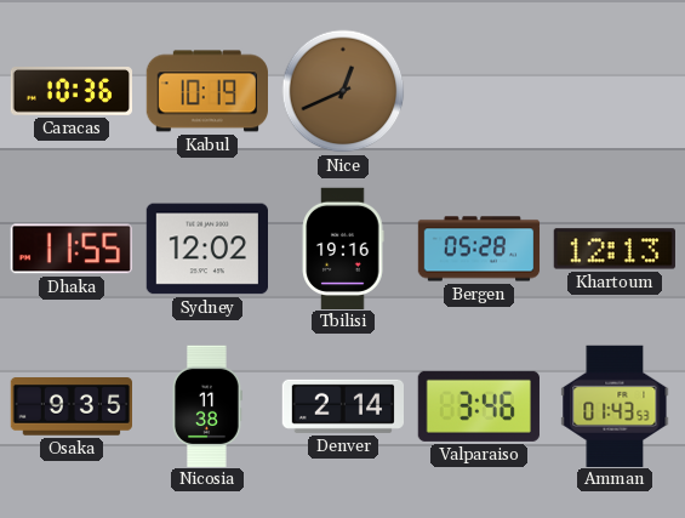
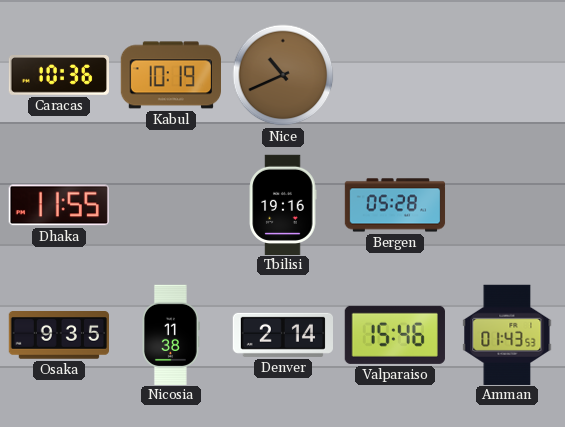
Nice: 12:41 -> 10:41 (283, 75)
Sydney: 12:02 -> none (206, 249)
Khartoum: 12:13 -> none (615, 249)
Valparaiso: 3:46 -> 15:46 (395, 335)
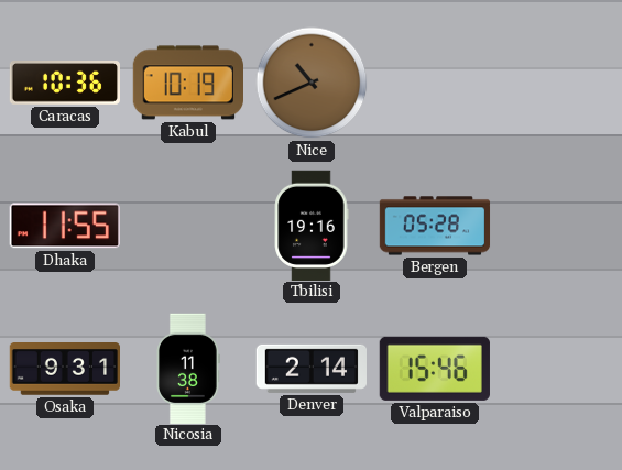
Osaka: 9:35 -> 9:31 (64, 369)
Amman: 01:43 -> none (507, 334)
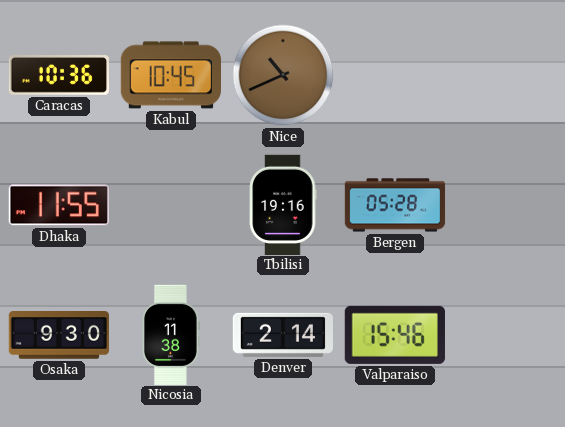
Kabul: 10:19 -> 10:45 (170, 75)
Osaka: 9:31 -> 9:30 (58, 335)
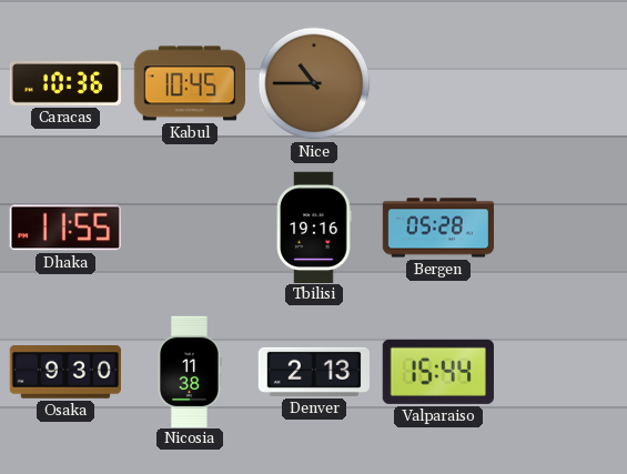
Nice: 10:41 -> 10:45 (314, 83)
Denver: 2:14 -> 2:13 (313, 372)
Valparaiso: 15:46 -> 15:44 (438, 372)
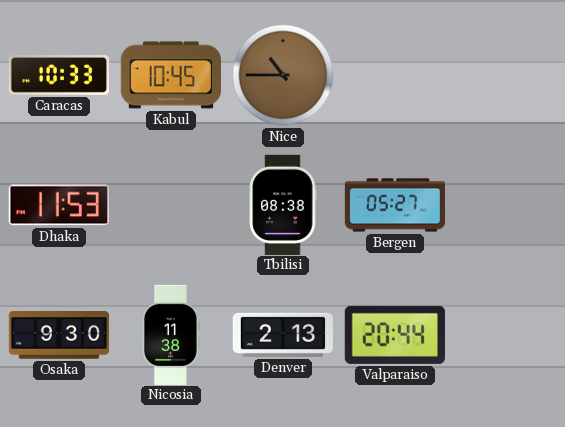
Caracas: 10:36 -> 10:33 (58, 76)
Dhaka: 11:55 -> 11:53 (59, 205)
Tbilisi: 19:16 -> 08:38 (283, 204)
Bergen: 05:28 -> 05:27 (395, 205)
Valparaiso: 15:44 -> 20:44 (395, 335)
